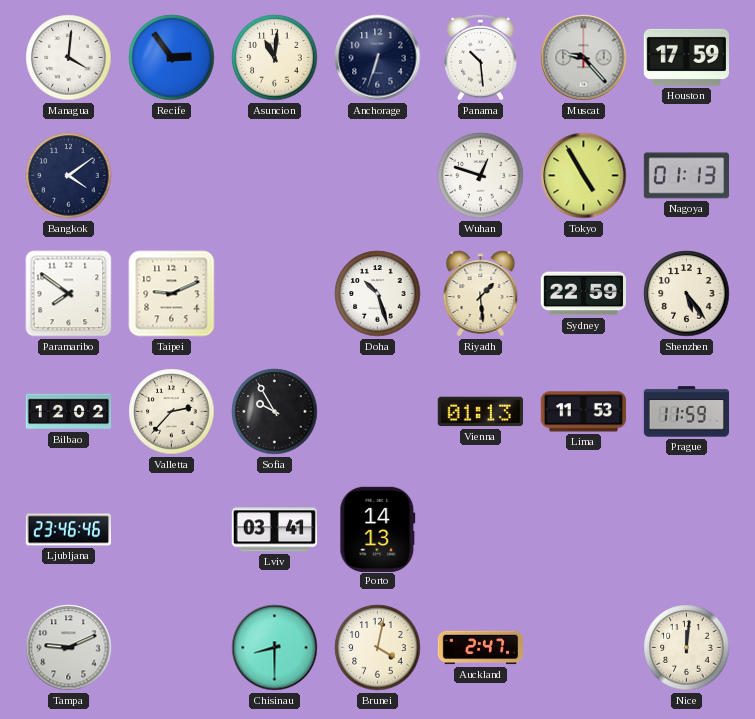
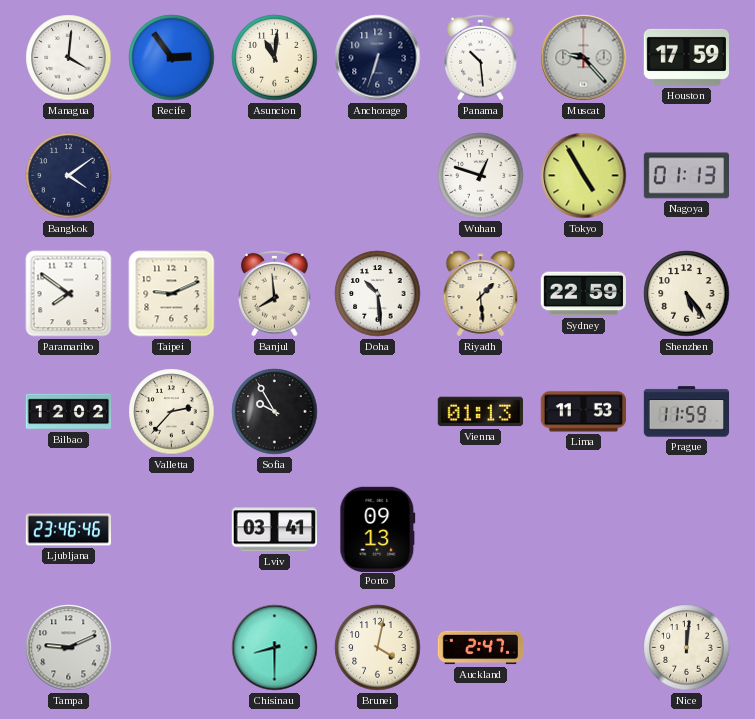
Banjul: none -> 7:59 (275, 293)
Doha: 10:27 -> 10:29 (378, 294)
Porto: 14:13 -> 09:13 (378, 529)
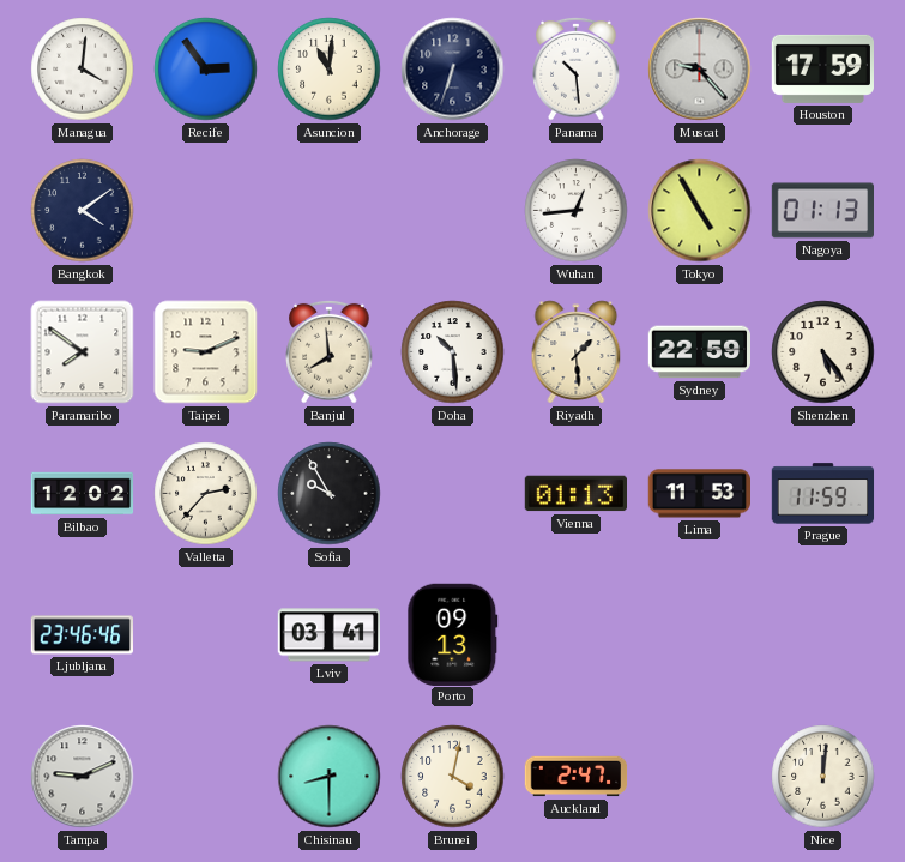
Wuhan: 12:48 -> 12:44 (577, 211)
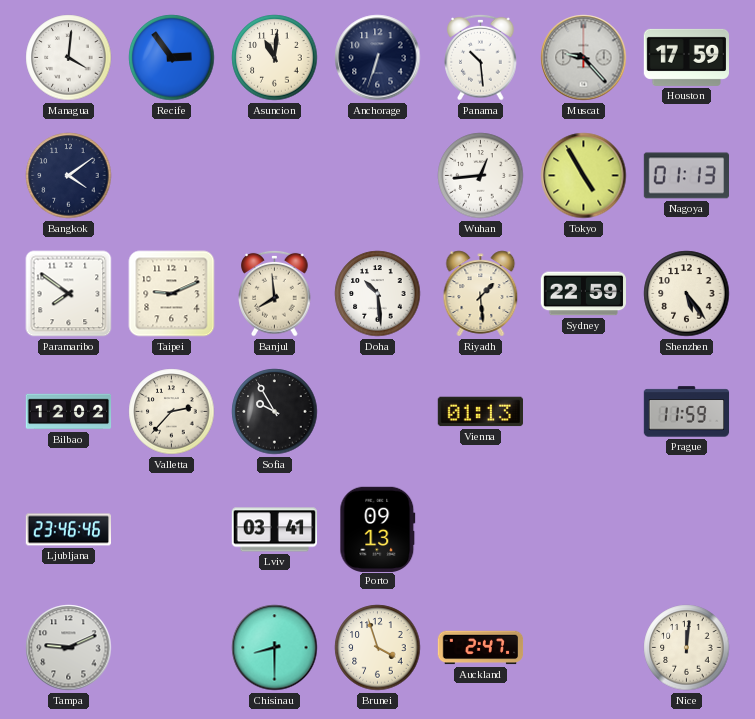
Lima: 11:53 -> none (699, 494)
Brunei: 4:02 -> 3:57 (378, 648)
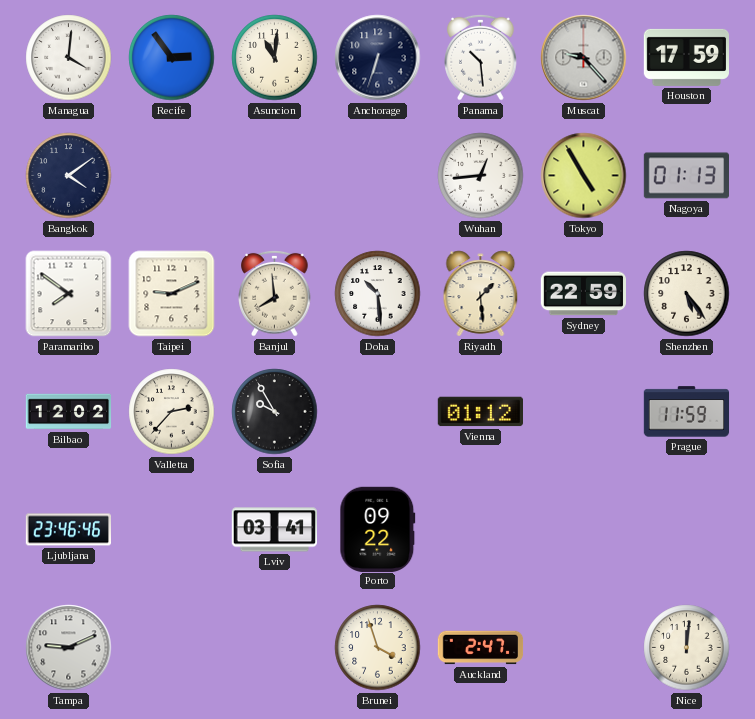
Vienna: 01:13 -> 01:12 (480, 412)
Porto: 09:13 -> 09:22 (378, 529)
Chisinau: 8:30 -> none (275, 648)
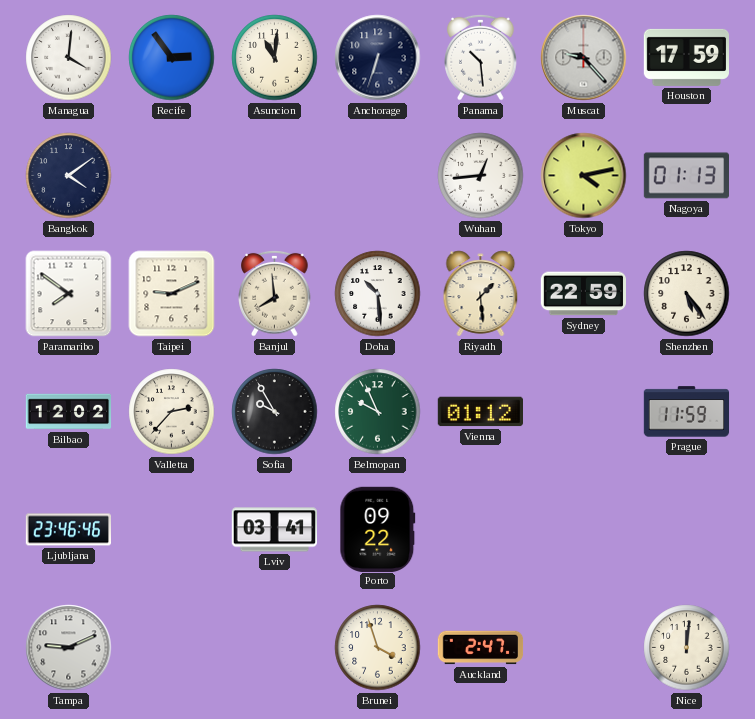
Tokyo: 4:55 -> 4:13 (584, 176)
Belmopan: none -> 9:56 (378, 412)
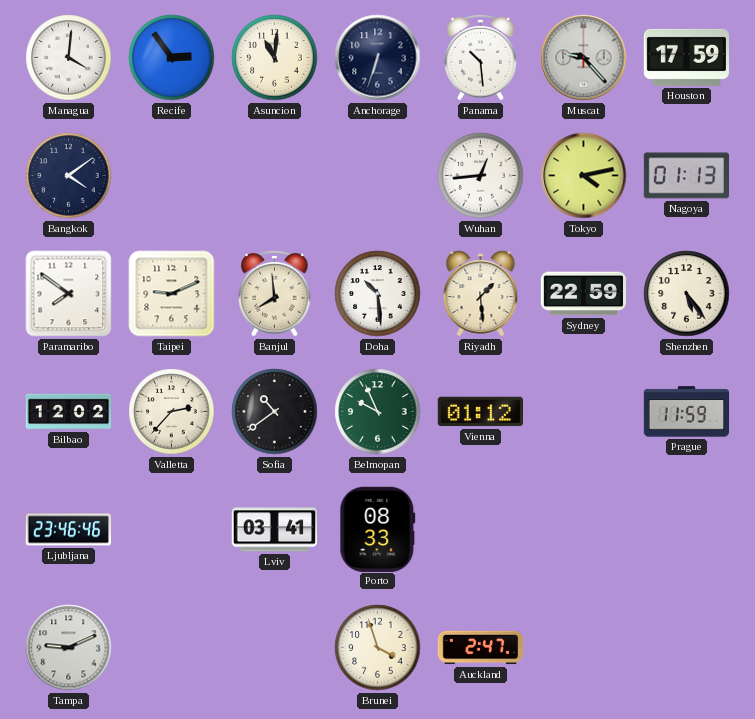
Sofia: 9:55 -> 10:39 (275, 412)
Porto: 09:22 -> 08:33 (378, 529)
Nice: 12:01 -> none (687, 648)
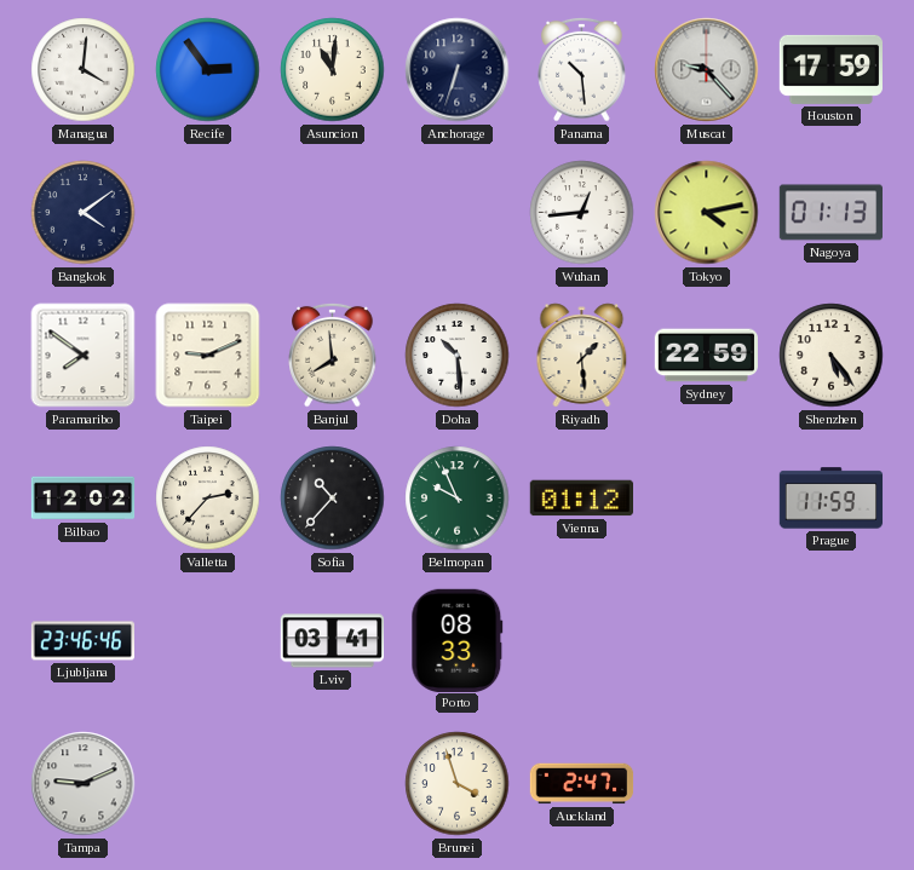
Sofia: 10:39 -> 10:37 (333, 499)
